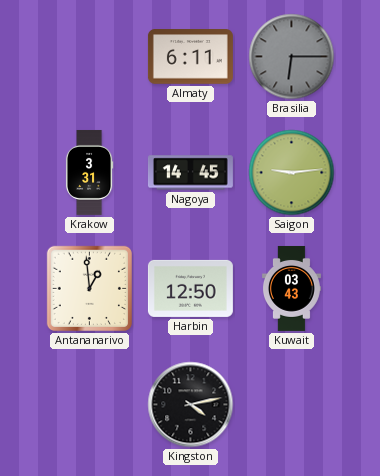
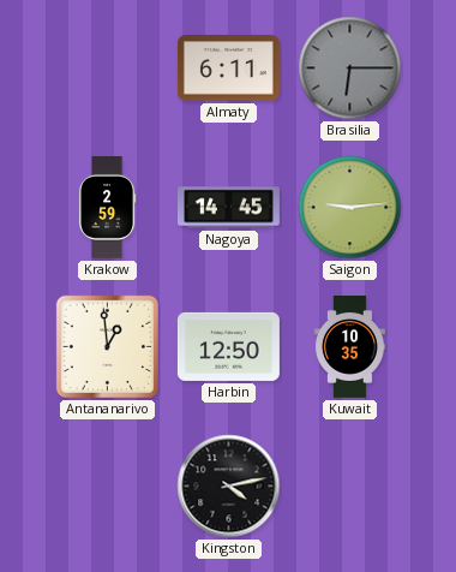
Krakow: 3:31 -> 2:59 (107, 207)
Kuwait: 03:43 -> 10:35 (349, 346)
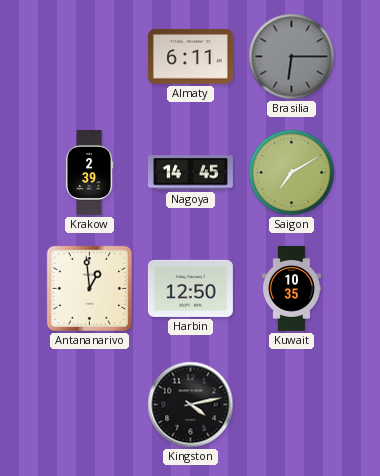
Krakow: 2:59 -> 2:39 (89, 172)
Saigon: 9:14 -> 7:10 (292, 173)
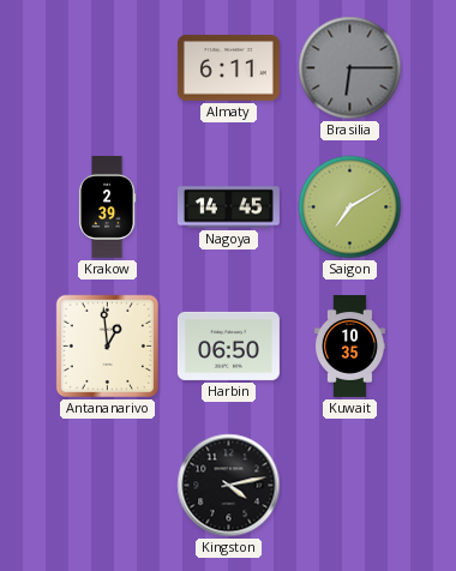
Harbin: 12:50 -> 06:50 (228, 345)
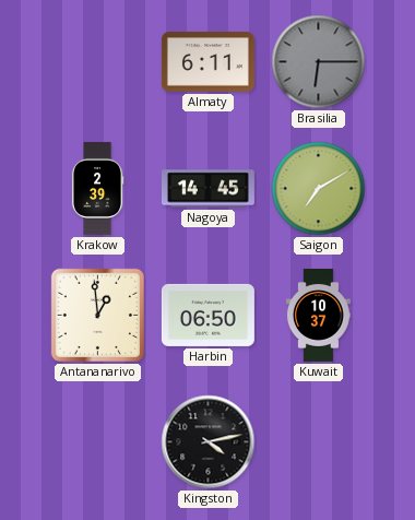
Kuwait: 10:35 -> 10:37 (318, 315)
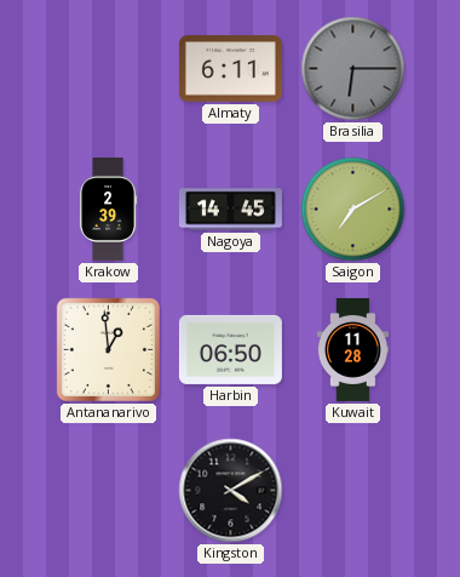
Kuwait: 10:37 -> 11:28 (352, 349)
Kingston: 4:13 -> 4:10 (231, 491)
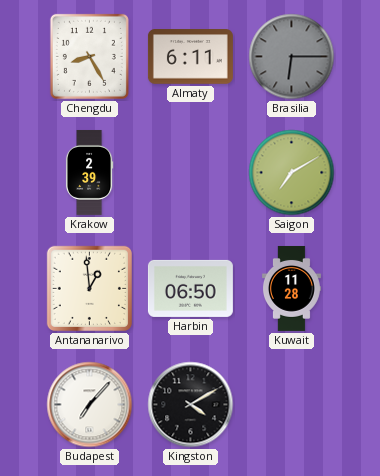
Chengdu: none -> 8:25 (89, 56)
Nagoya: 14:45 -> none (230, 210)
Budapest: none -> 7:07 (90, 405)
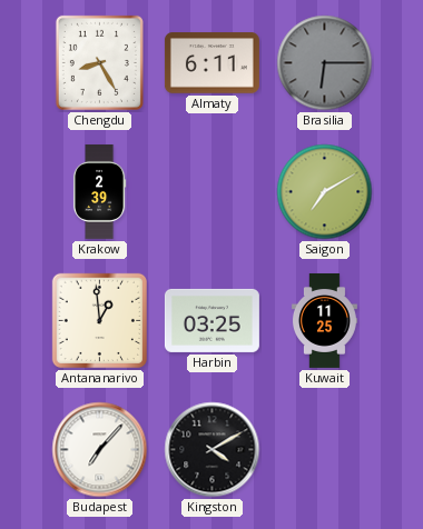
Harbin: 06:50 -> 03:25 (211, 320)
Kuwait: 11:28 -> 11:25 (324, 320)
